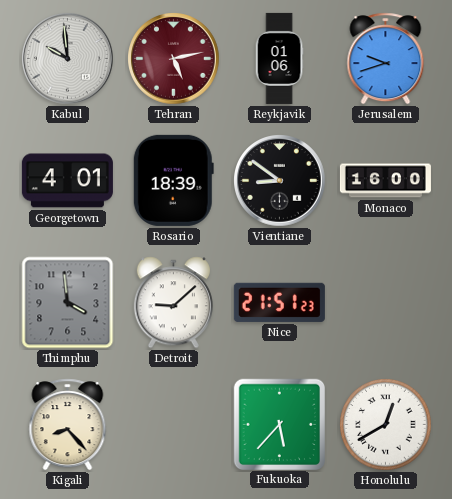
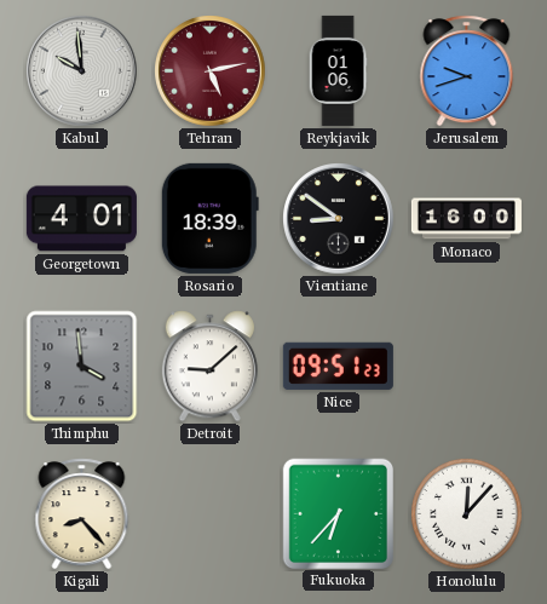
Nice: 21:51 -> 09:51 (338, 366)
Fukuoka: 5:37 -> 6:37 (338, 513)
Honolulu: 12:40 -> 12:07 (467, 514)
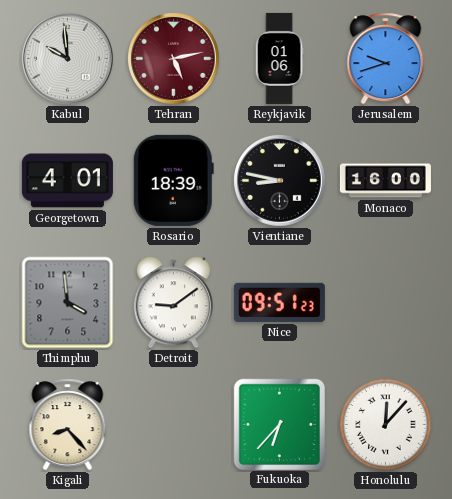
Vientiane: 8:51 -> 8:47 (280, 181)
Detroit: 9:08 -> 9:09 (173, 303)
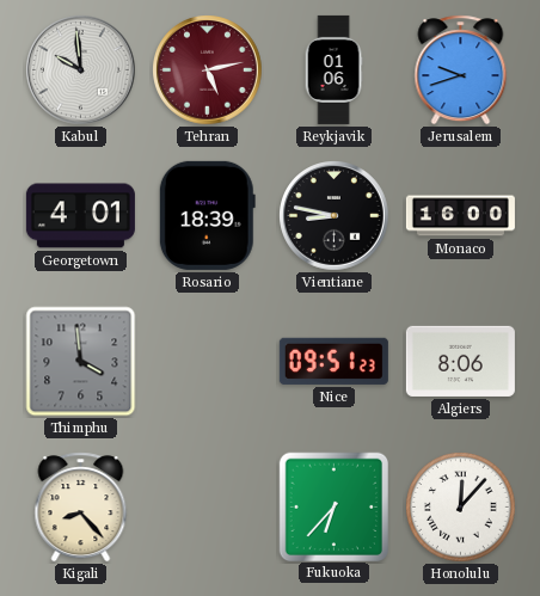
Detroit: 9:09 -> none (173, 303)
Algiers: none -> 8:06 (460, 361)
